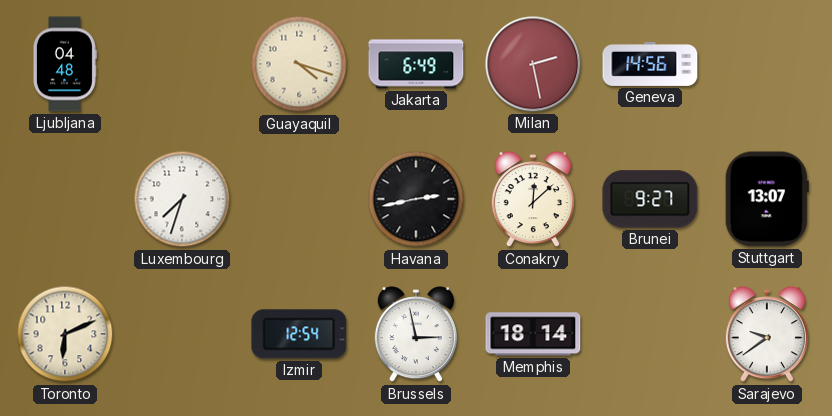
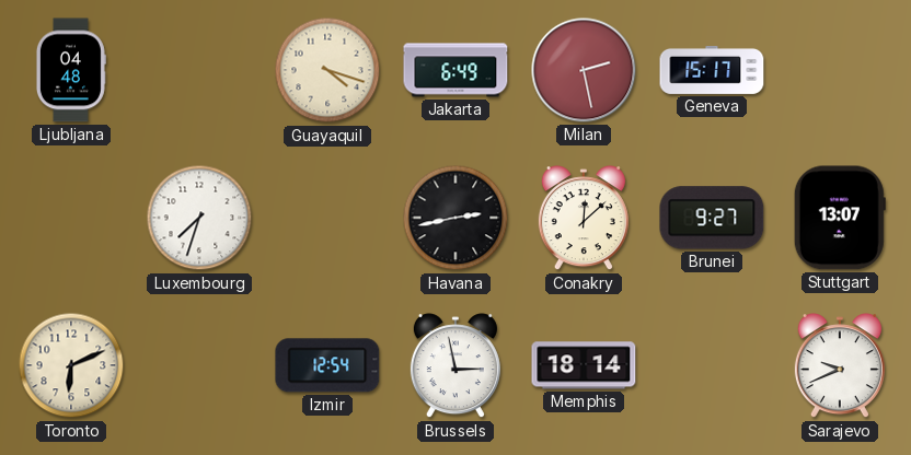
Geneva: 14:56 -> 15:17 (712, 70)
Sarajevo: 9:39 -> 9:41 (840, 366)
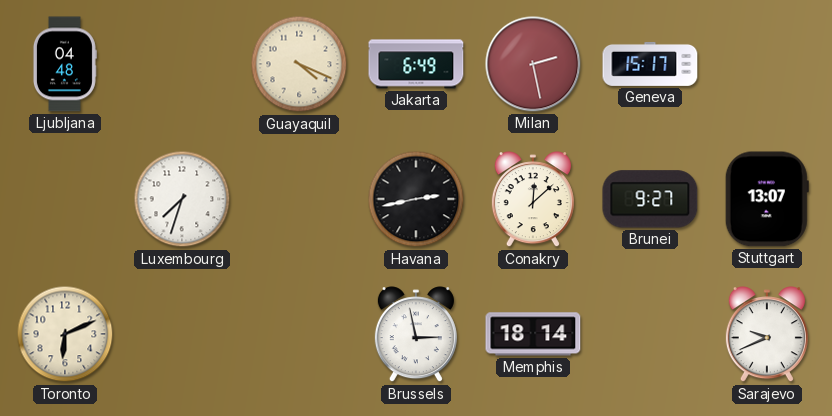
Guayaquil: 4:18 -> 4:19 (299, 64)
Izmir: 12:54 -> none (327, 365)
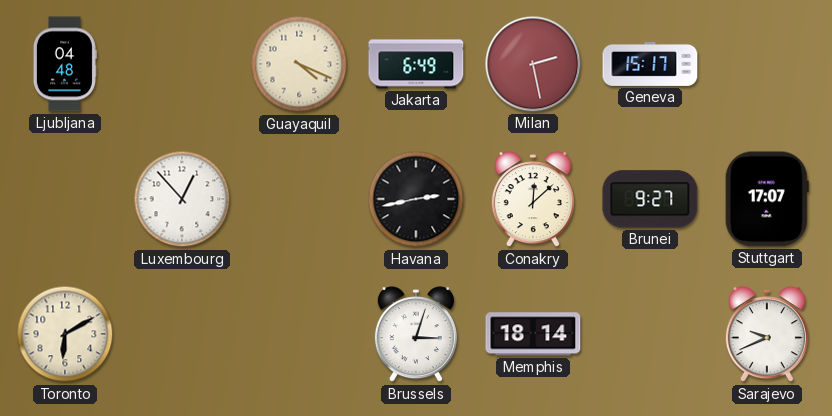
Luxembourg: 7:33 -> 12:53 (182, 199)
Stuttgart: 13:07 -> 17:07 (767, 199)
Toronto: 6:11 -> 6:10 (65, 334)
Brussels: 2:58 -> 3:03 (416, 335)
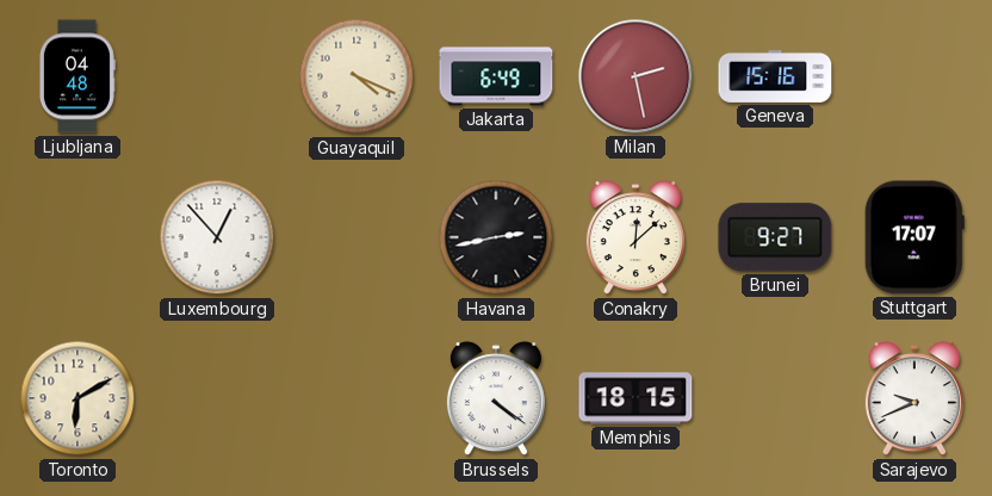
Geneva: 15:17 -> 15:16 (775, 76)
Brussels: 3:03 -> 4:21 (496, 399)
Memphis: 18:14 -> 18:15 (635, 398)
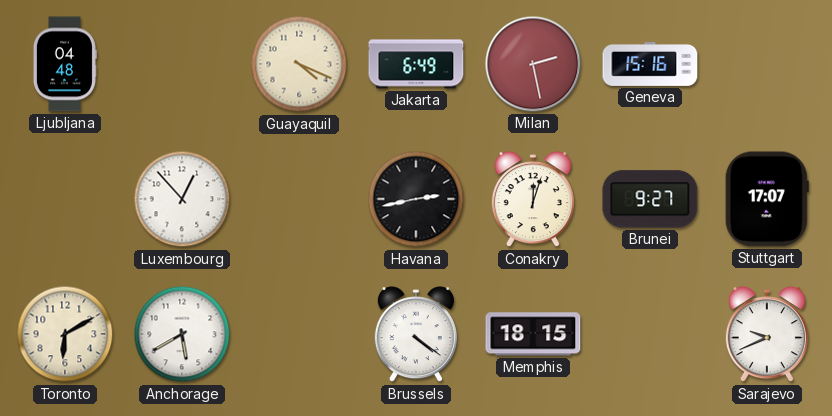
Conakry: 12:08 -> 12:03 (533, 200)
Anchorage: none -> 5:40 (182, 334)
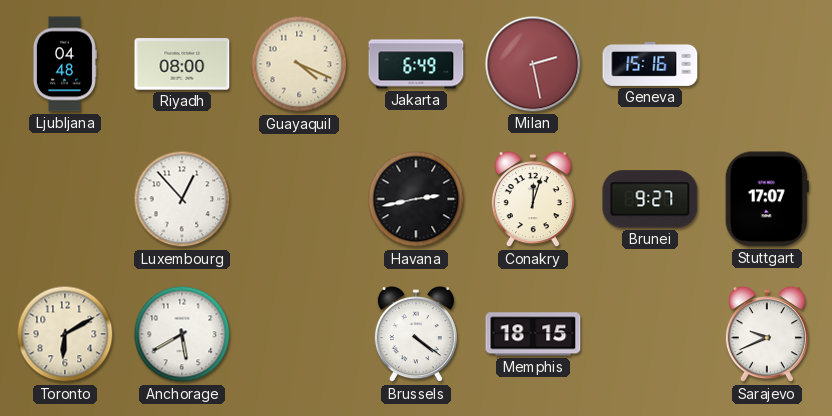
Riyadh: none -> 08:00 (182, 64)
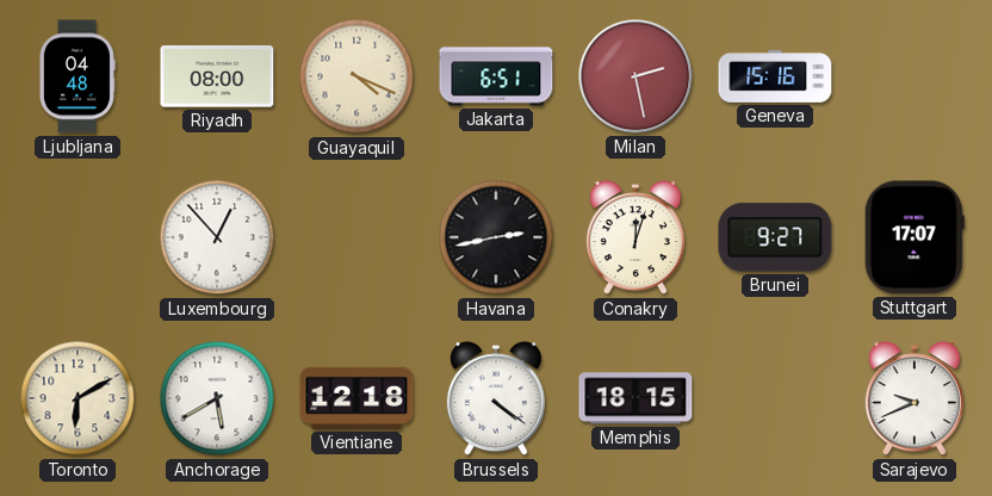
Jakarta: 6:49 -> 6:51 (496, 76)
Vientiane: none -> 12:18 (356, 398)
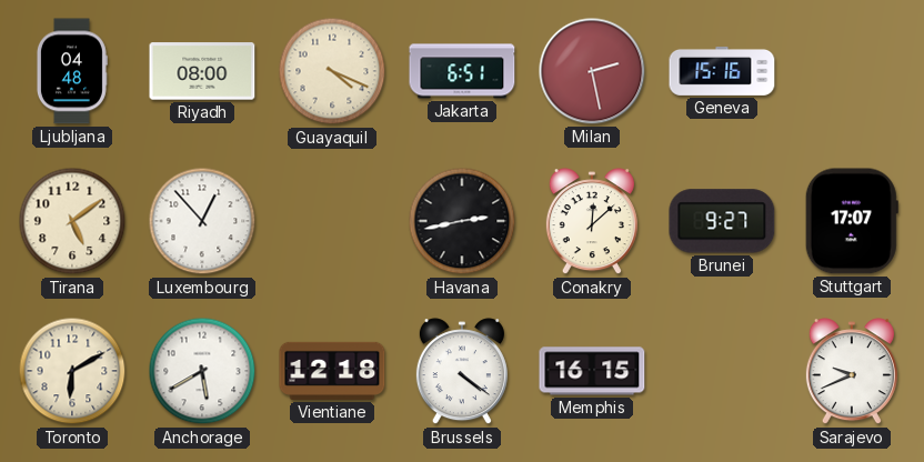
Tirana: none -> 5:09 (72, 221)
Conakry: 12:03 -> 12:08 (592, 222)
Memphis: 18:15 -> 16:15 (592, 371)
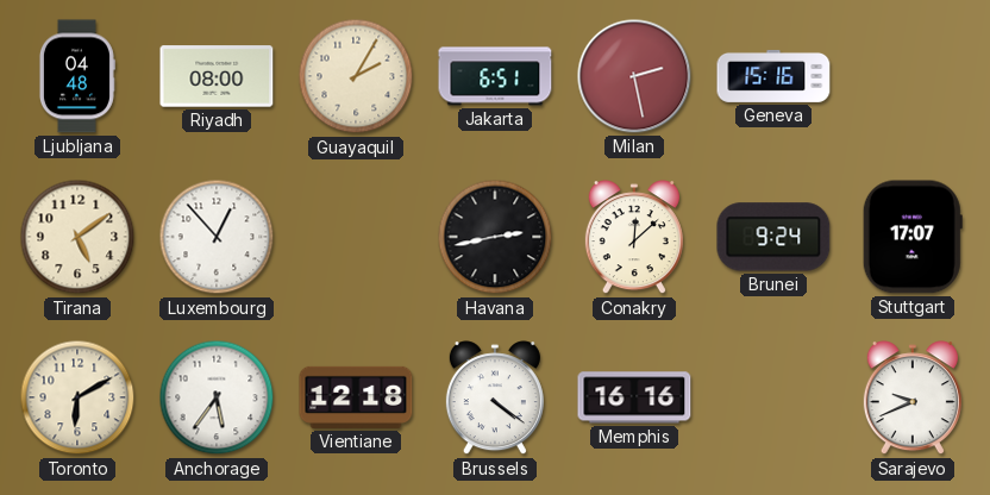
Guayaquil: 4:19 -> 2:05 (356, 76)
Brunei: 9:27 -> 9:24 (773, 237)
Anchorage: 5:40 -> 5:36 (217, 397)
Memphis: 16:15 -> 16:16 (634, 397)
